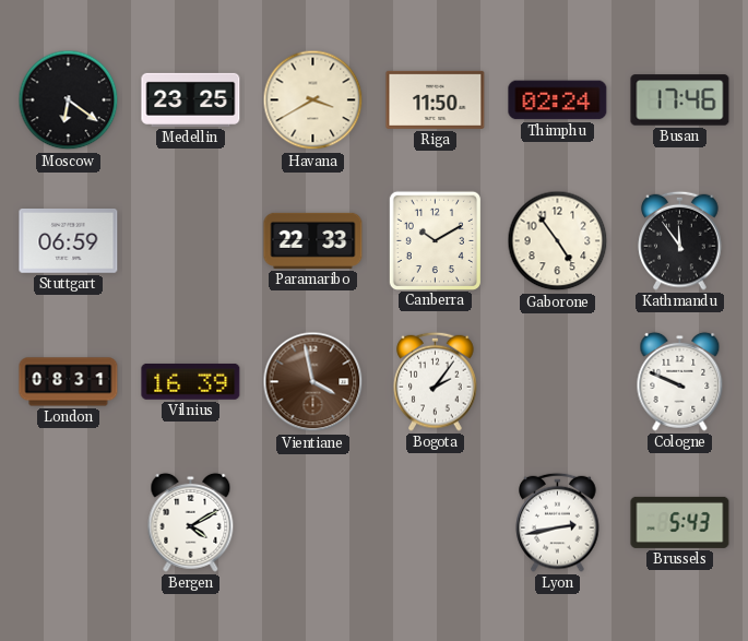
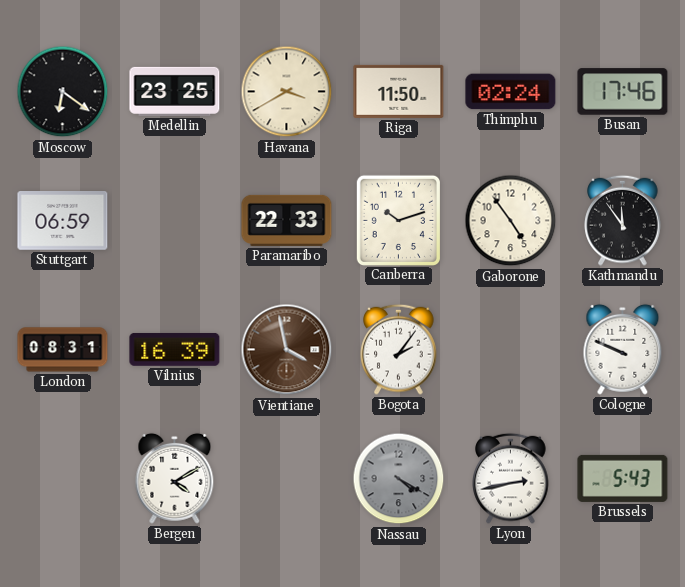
Canberra: 10:10 -> 10:12 (398, 220)
Nassau: none -> 4:20 (399, 479)
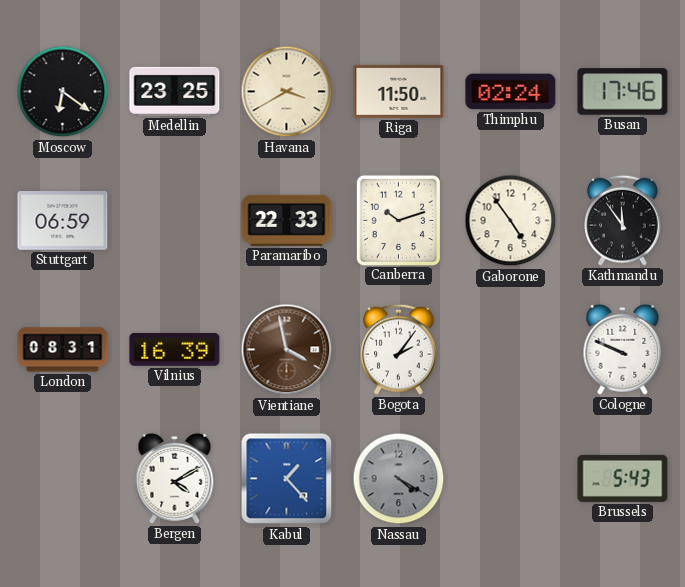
Kabul: none -> 1:23 (287, 479)
Lyon: 2:43 -> none (511, 478)
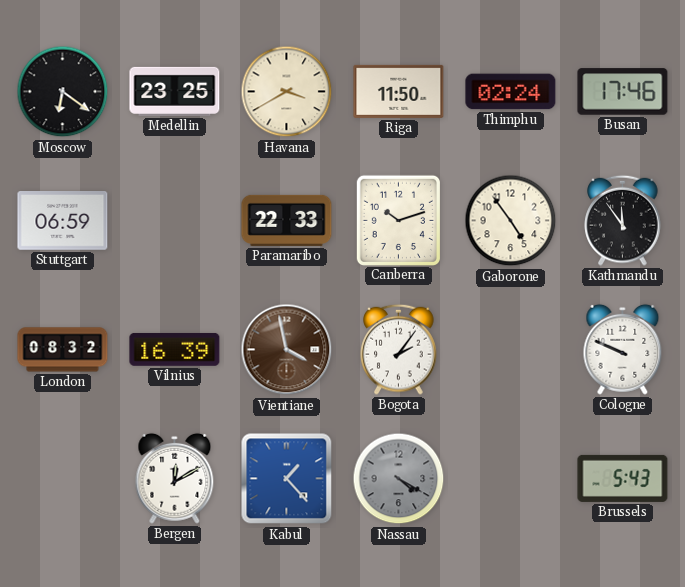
London: 08:31 -> 08:32 (63, 350)
Bergen: 4:10 -> 12:10 (175, 478)
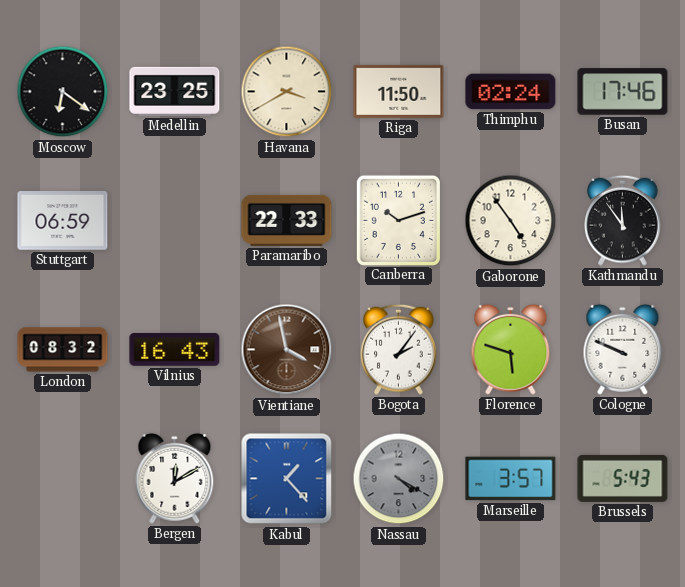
Vilnius: 16:39 -> 16:43 (175, 349)
Florence: none -> 5:48 (511, 349)
Marseille: none -> 3:57 (511, 479)
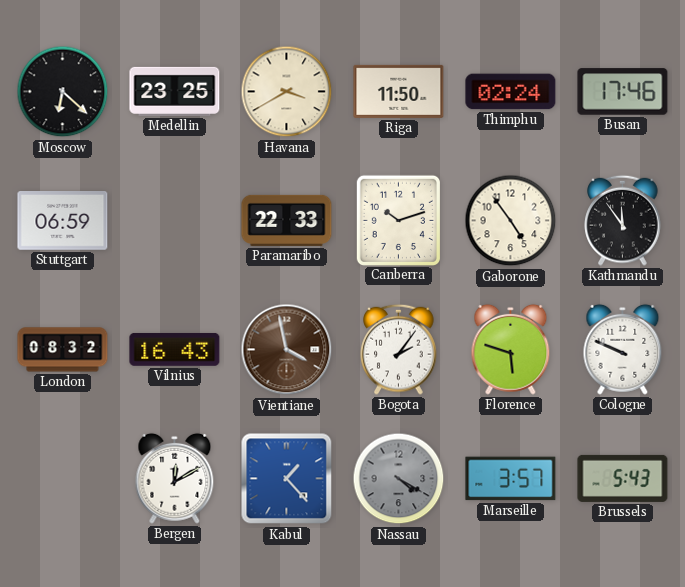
Moscow: 6:21 -> 6:22 (63, 92)
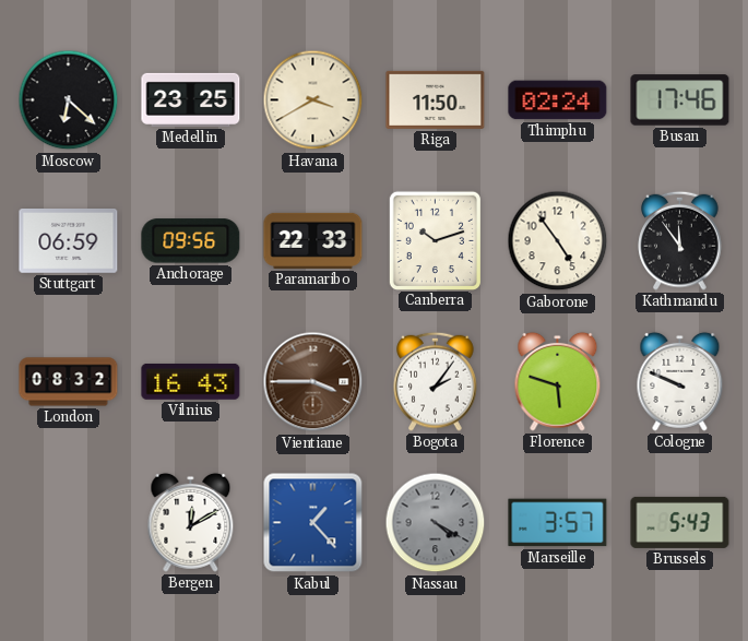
Anchorage: none -> 09:56 (191, 241)
Vientiane: 3:58 -> 3:45 (313, 382)
